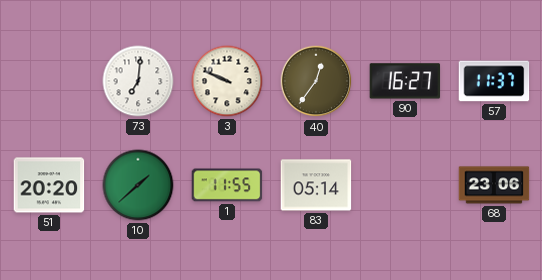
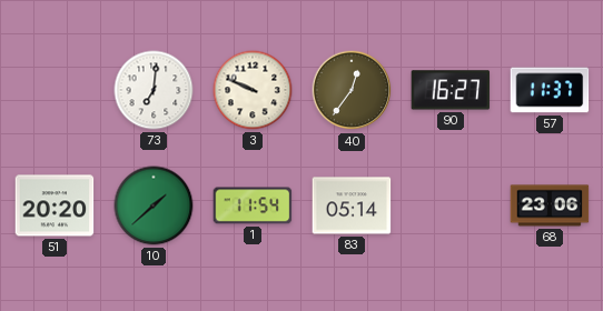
1: 11:55 -> 11:54 (253, 205)
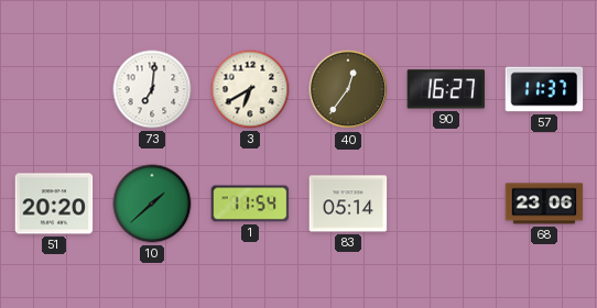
3: 9:49 -> 6:40 (250, 89)
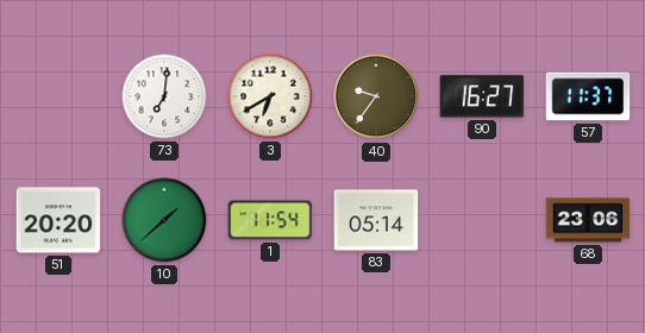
40: 12:36 -> 9:36 (376, 96)
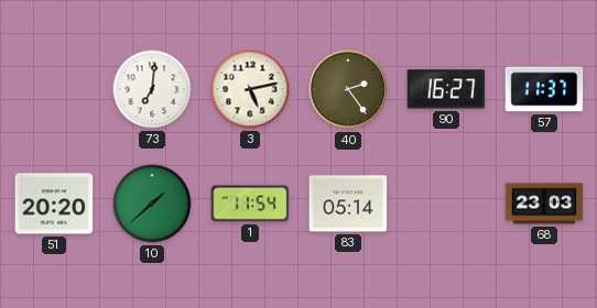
3: 6:40 -> 5:13 (250, 89)
40: 9:36 -> 2:24 (348, 89)
68: 23:06 -> 23:03 (544, 204)
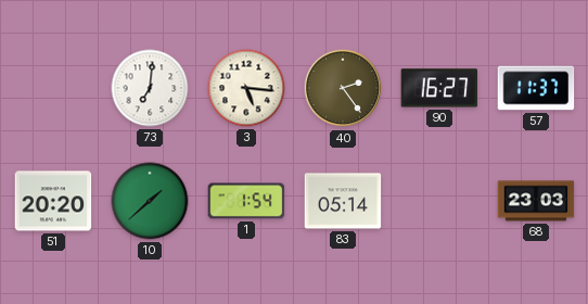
3: 5:13 -> 5:16 (246, 88)
1: 11:54 -> 1:54 (246, 201)
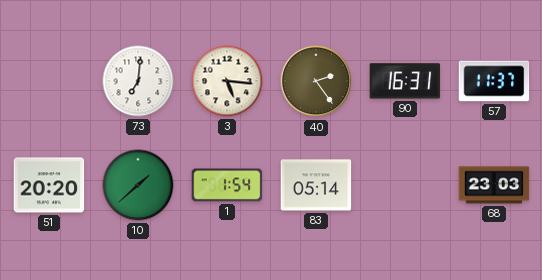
90: 16:27 -> 16:31 (405, 81)
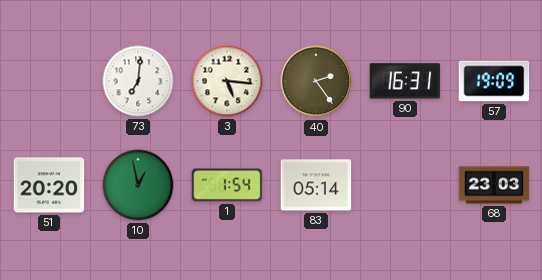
57: 11:37 -> 19:09 (494, 81)
10: 1:38 -> 12:58 (138, 185)
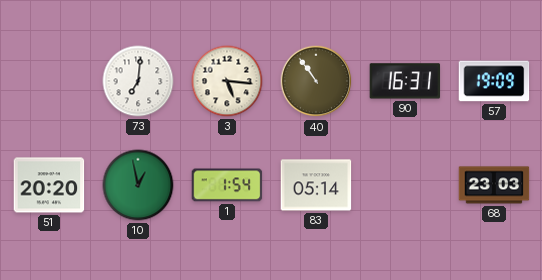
40: 2:24 -> 10:54 (316, 81)
